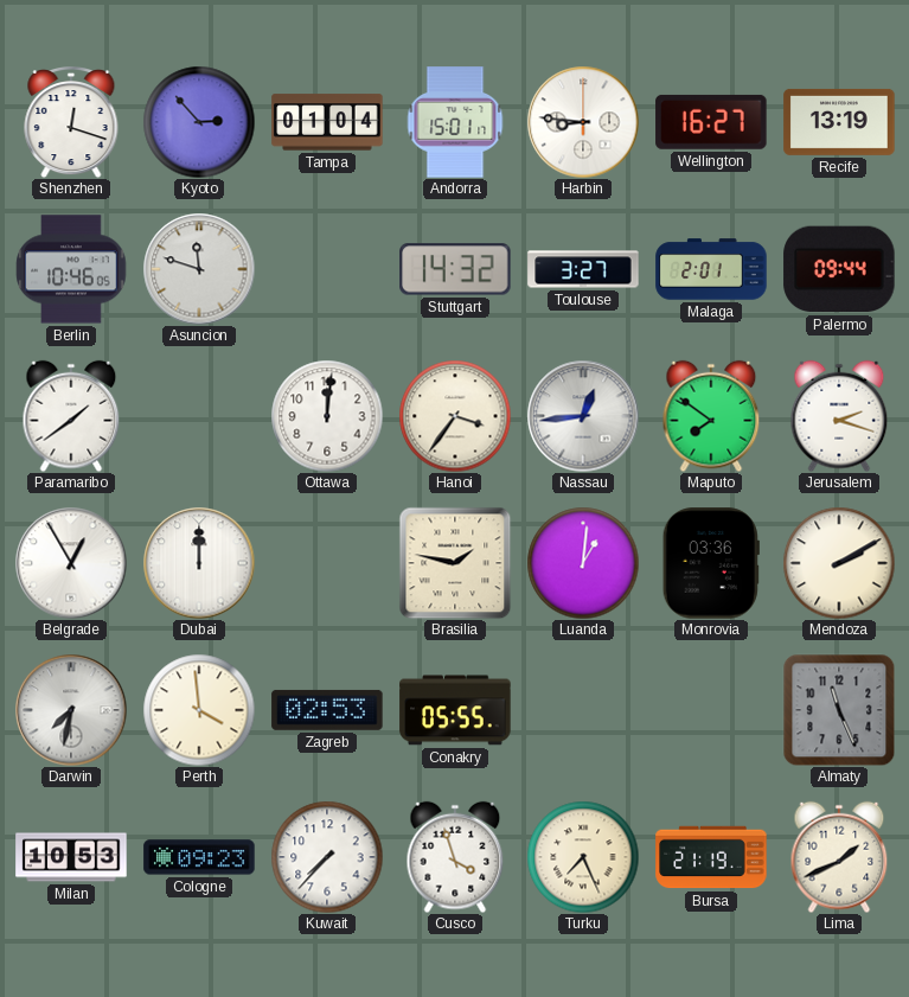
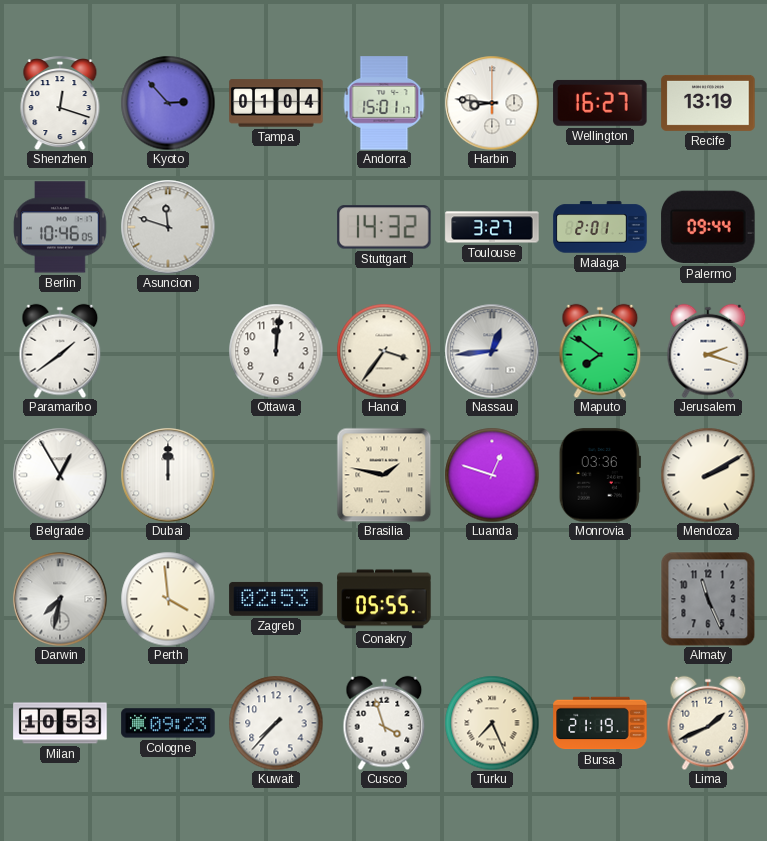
Luanda: 1:01 -> 12:48 (492, 475)
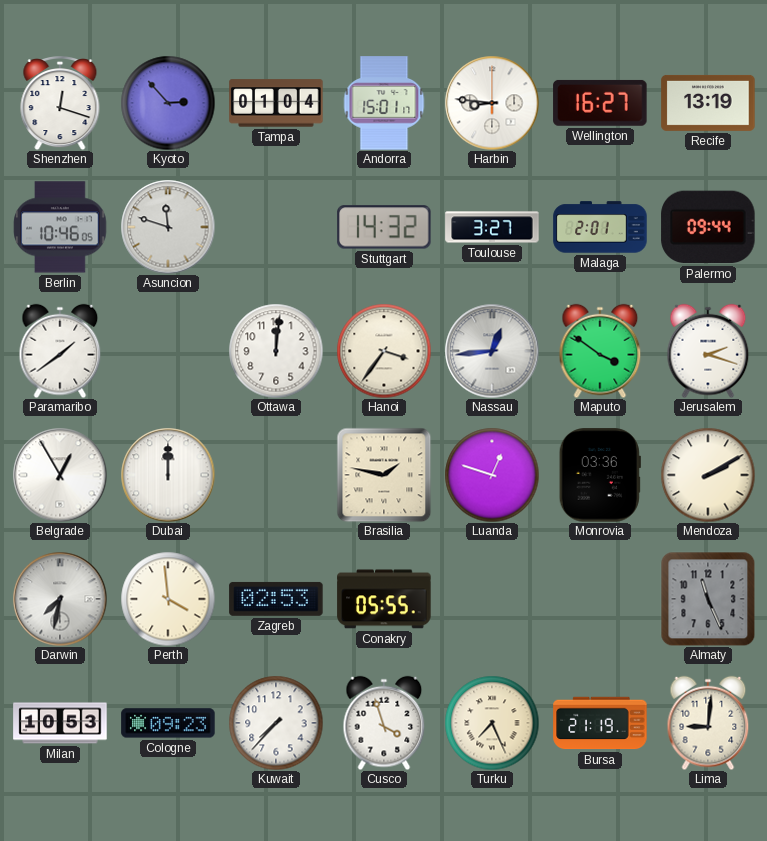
Maputo: 7:51 -> 3:51 (600, 351)
Lima: 1:41 -> 9:01 (708, 723)
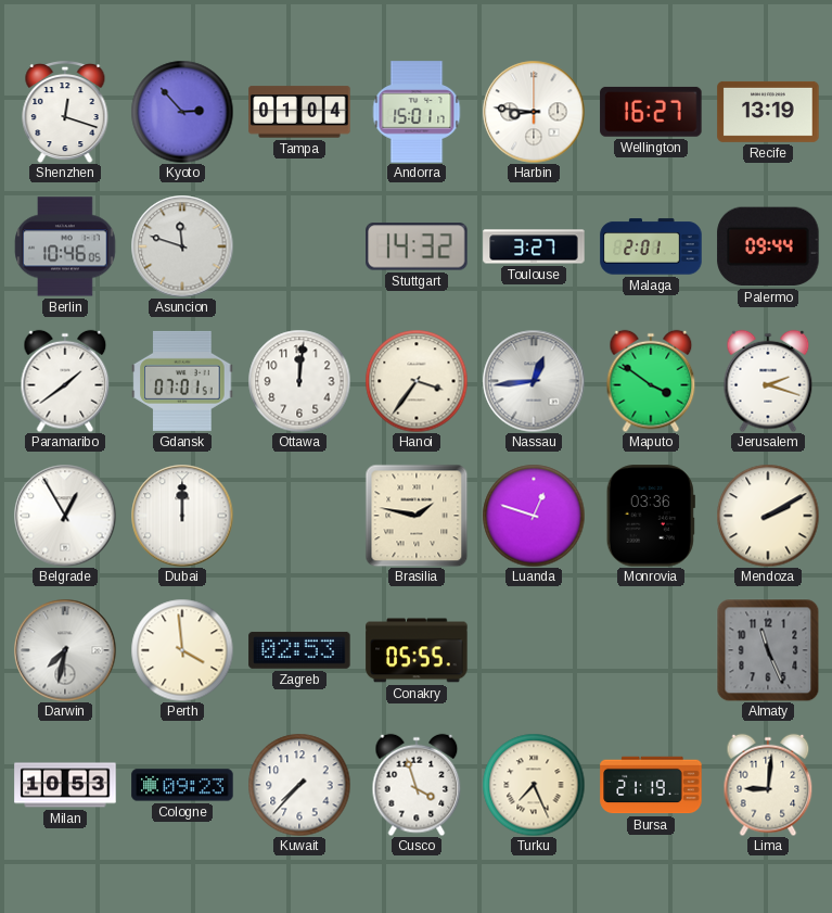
Gdansk: none -> 07:01 (182, 381)
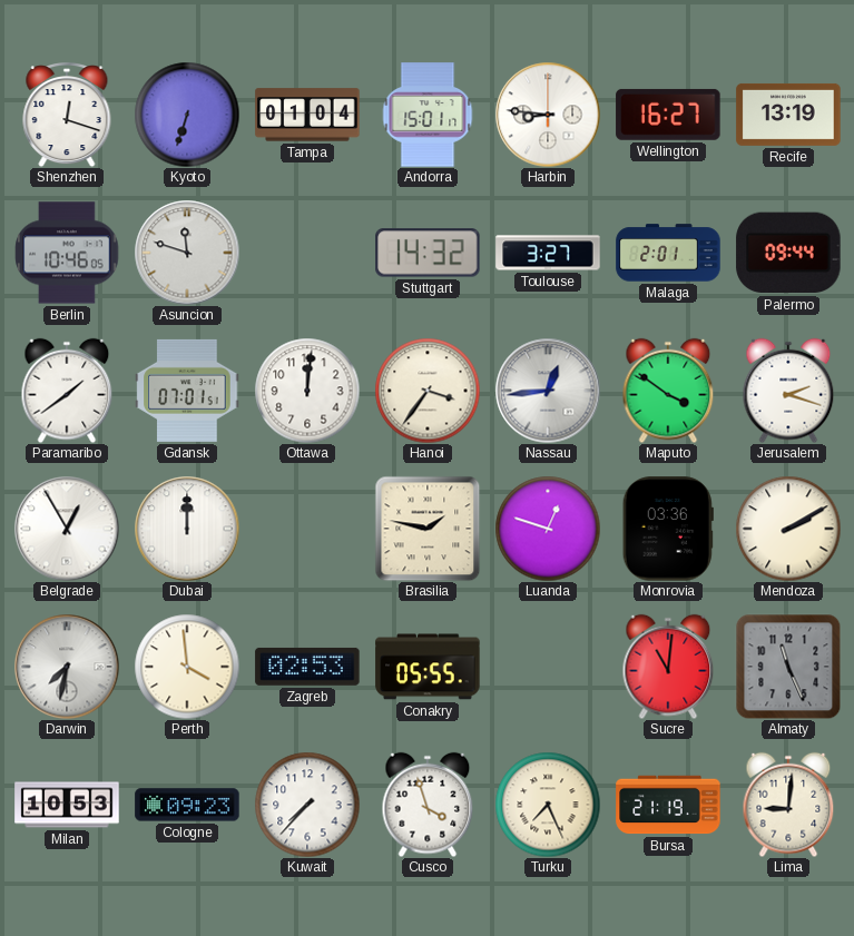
Kyoto: 2:53 -> 6:33 (187, 115)
Sucre: none -> 11:01 (668, 667)
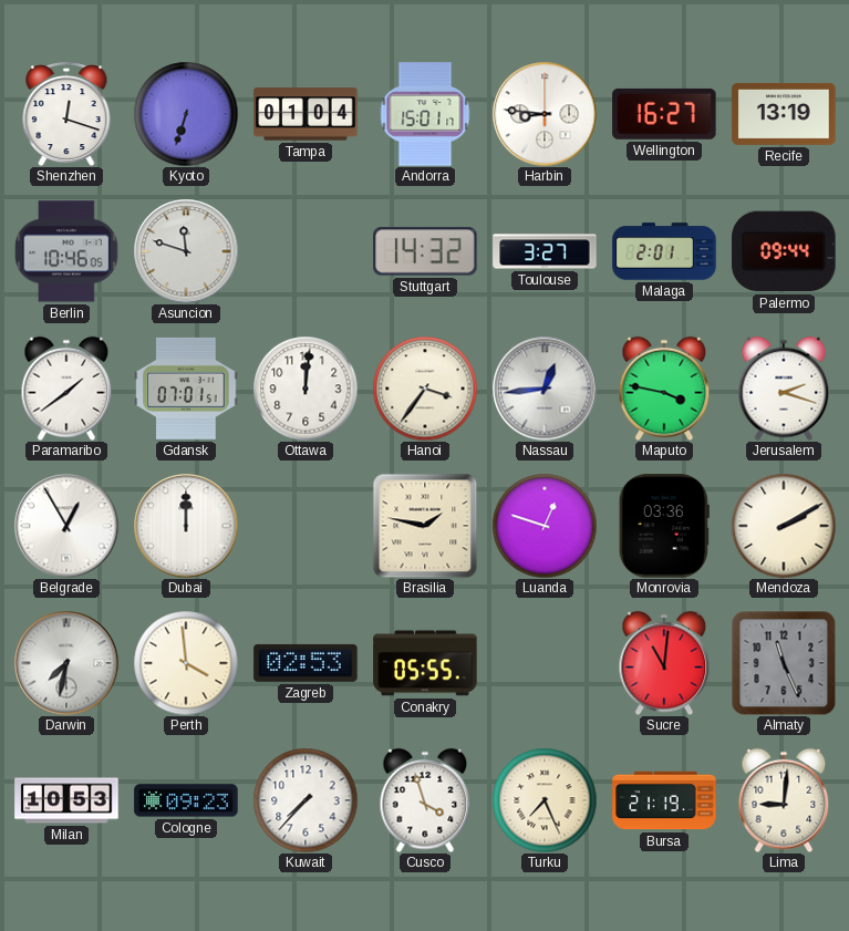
Maputo: 3:51 -> 3:47 (664, 389)
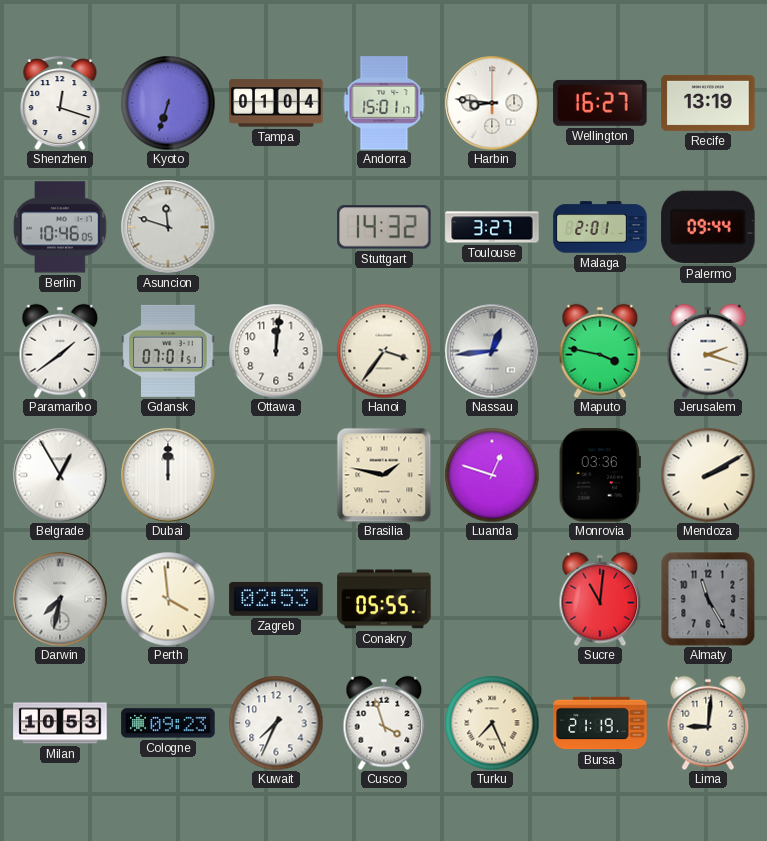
Almaty: 11:26 -> 11:25 (708, 599)
Kuwait: 7:37 -> 7:34 (276, 723)
